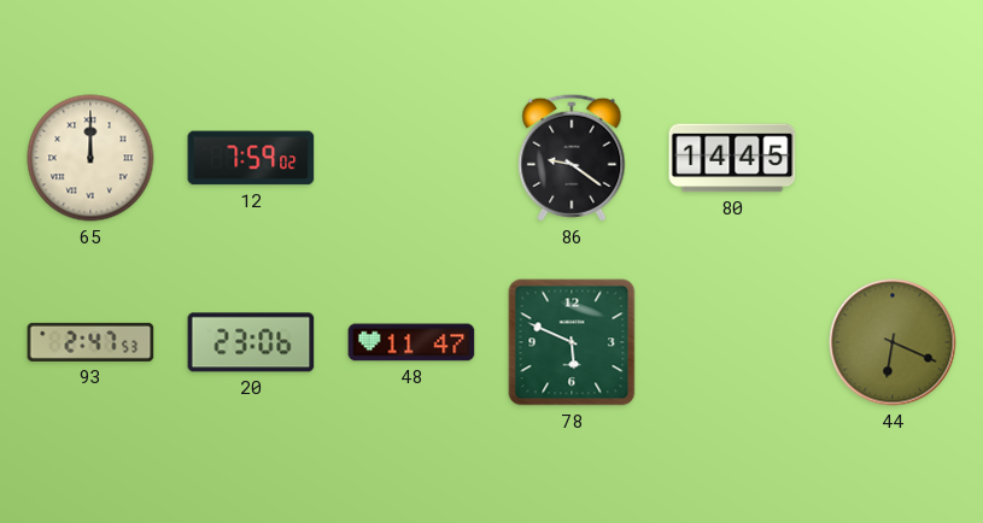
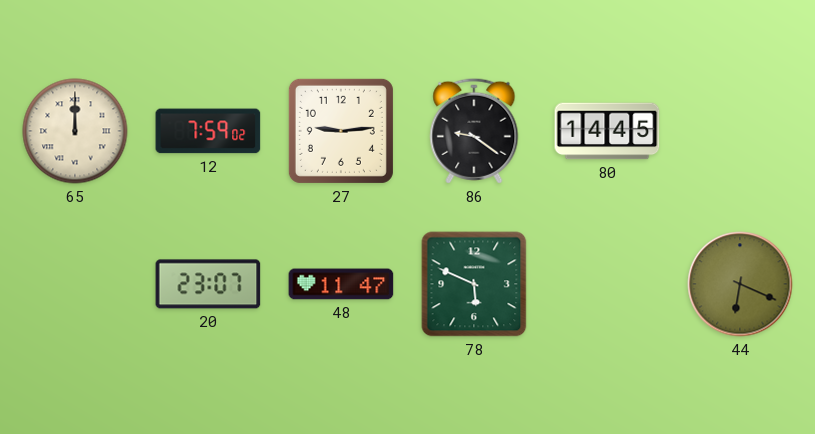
27: none -> 9:14 (341, 131)
93: 2:47 -> none (90, 342)
20: 23:06 -> 23:07 (208, 284)
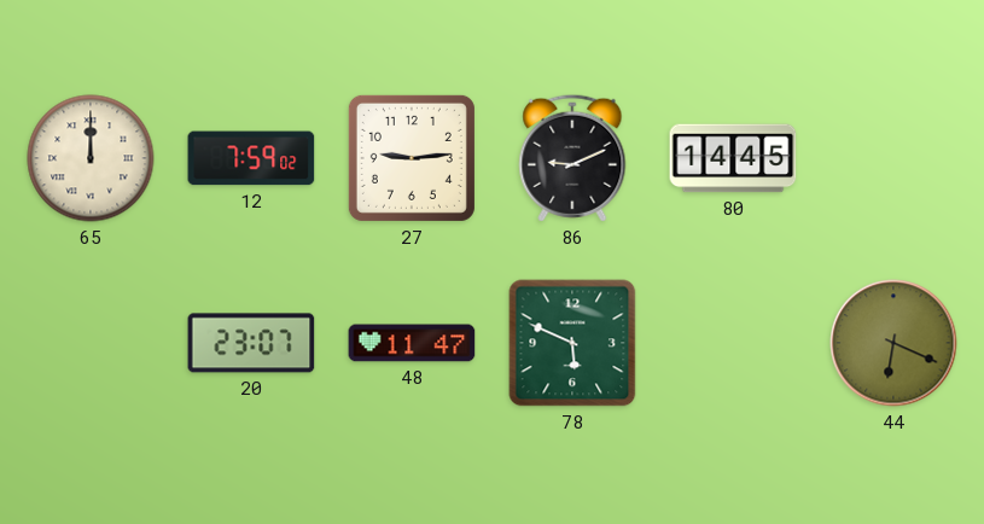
86: 9:21 -> 9:11 (572, 158)
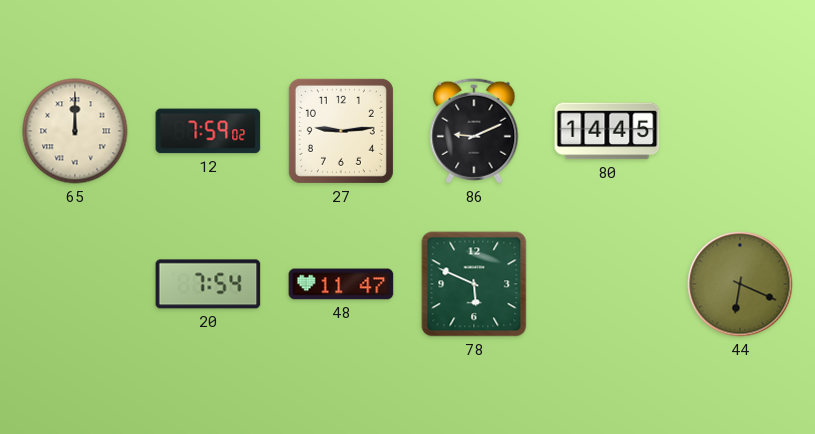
20: 23:07 -> 7:54 (208, 284)
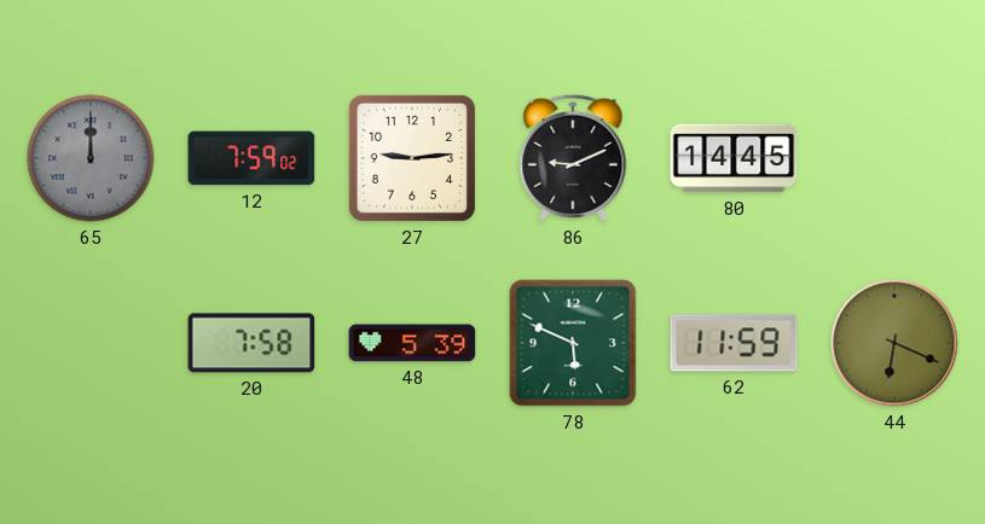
65 dial: cream -> grey (91, 158)
20: 7:54 -> 7:58 (251, 343)
48: 11:47 -> 5:39 (412, 343)
62: none -> 11:59 (734, 343)
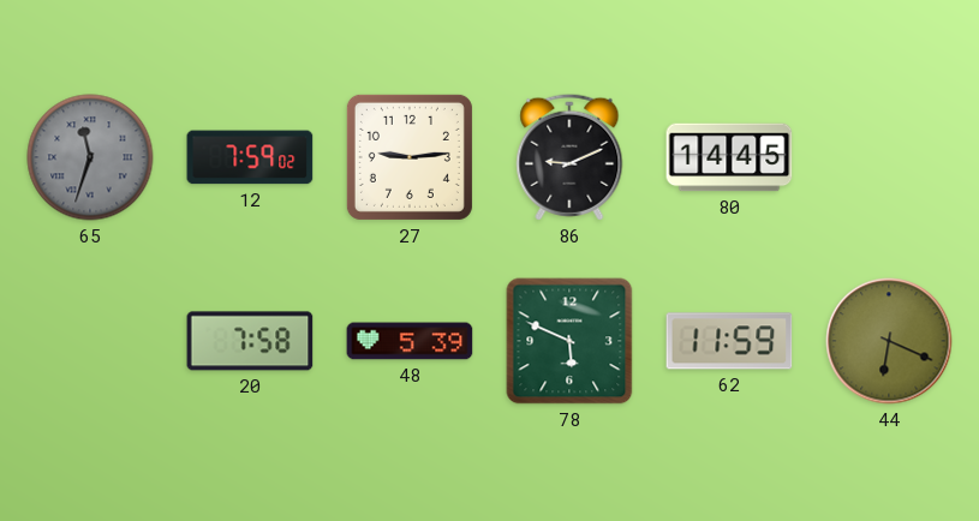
65: 12:00 -> 11:33 (90, 157)
